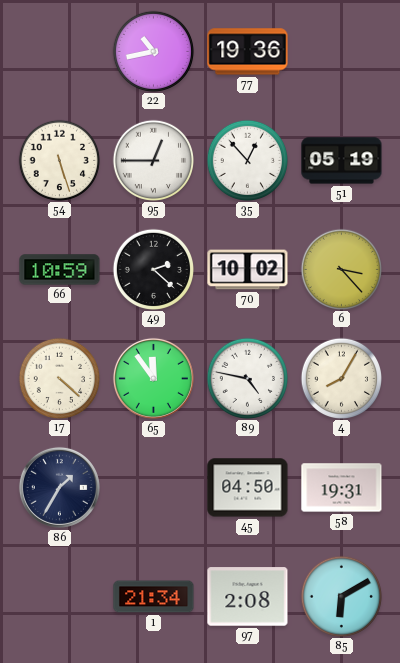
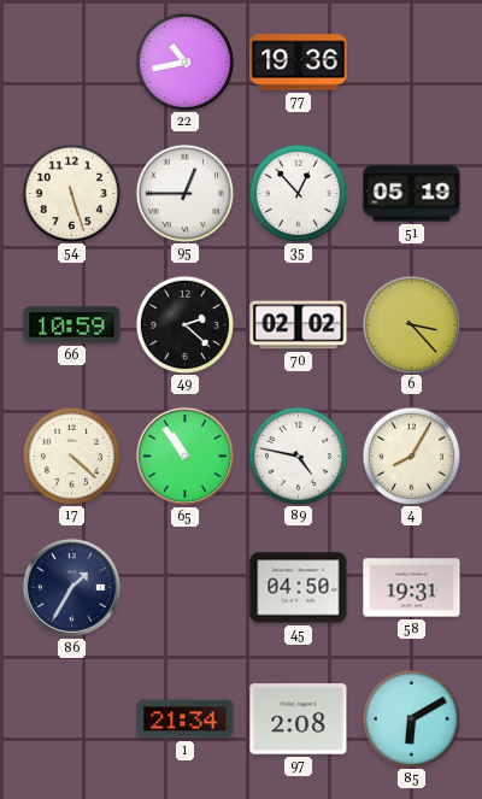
70: 10:02 -> 02:02 (299, 325)
65: 11:54 -> 10:54 (184, 456)
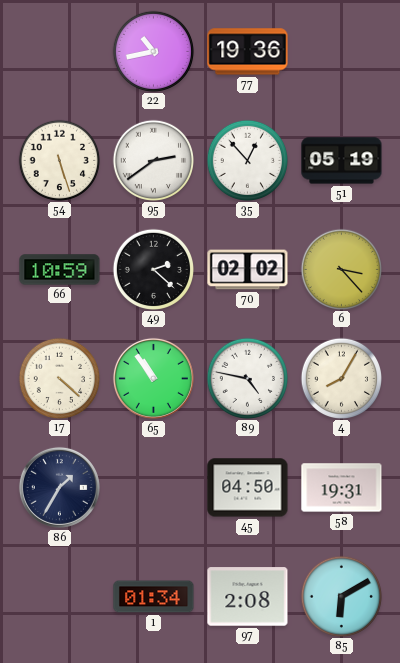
95: 12:45 -> 2:39 (153, 160)
1: 21:34 -> 01:34 (154, 597)
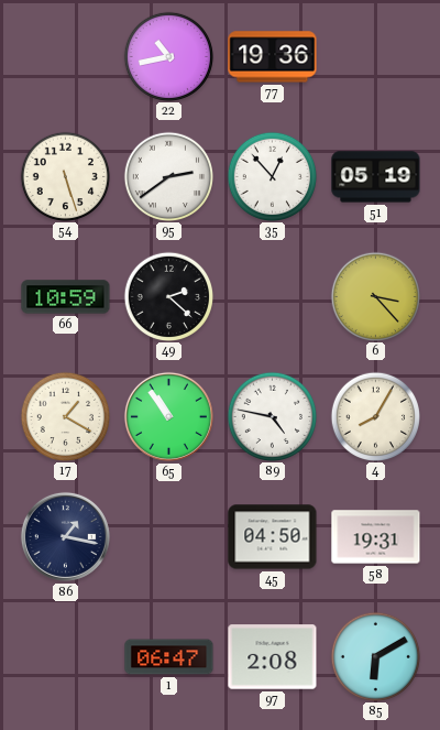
70: 02:02 -> none (248, 270)
17: 4:22 -> 1:20 (65, 416)
86: 1:35 -> 1:17 (65, 536)
1: 01:34 -> 06:47 (169, 657)
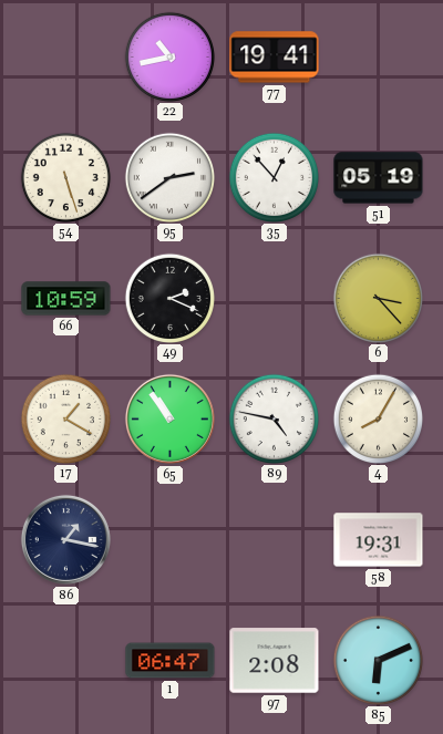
77: 19:36 -> 19:41 (275, 58)
49: 2:22 -> 2:19 (169, 298)
45: 04:50 -> none (273, 537)
85: 6:10 -> 6:11 (378, 660)
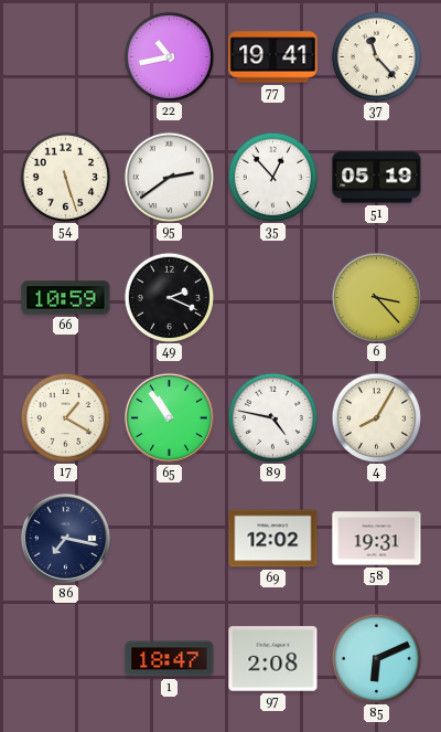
37: none -> 11:23 (376, 56)
86: 1:17 -> 7:17 (65, 538)
69: none -> 12:02 (273, 539)
1: 06:47 -> 18:47 (170, 659)
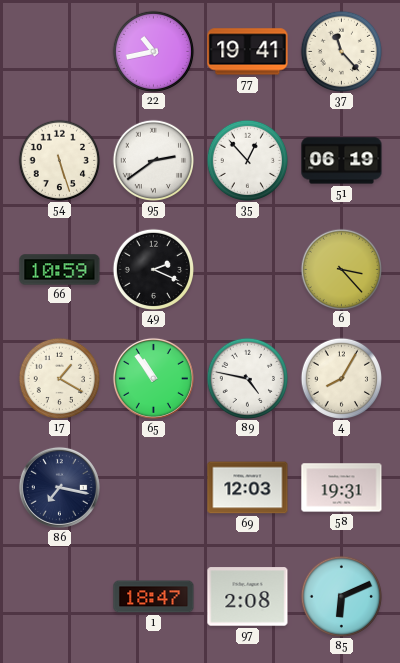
51: 05:19 -> 06:19 (342, 161)
69: 12:02 -> 12:03 (248, 488)
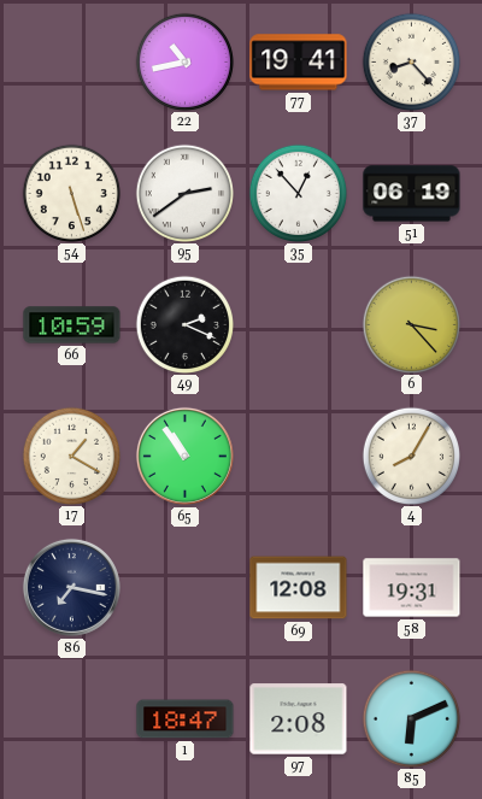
37: 11:23 -> 8:23 (411, 61)
89: 4:47 -> none (247, 378)
69: 12:03 -> 12:08 (299, 588)
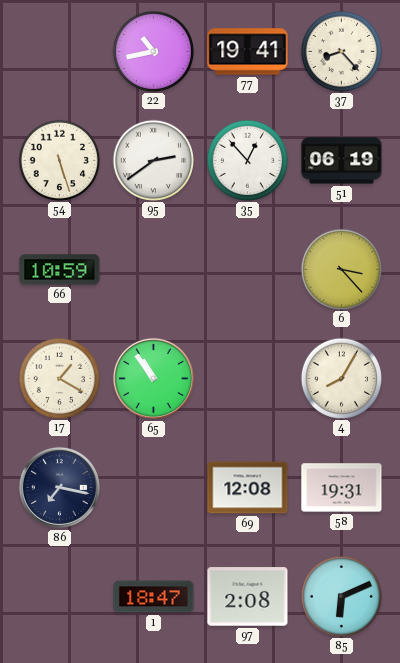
49: 2:19 -> none (184, 324)
